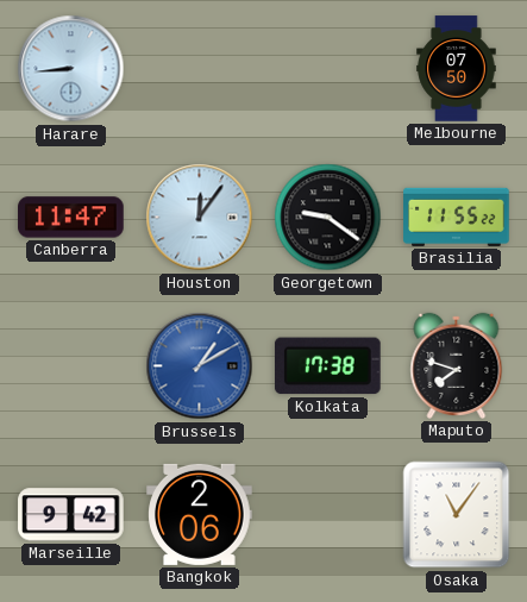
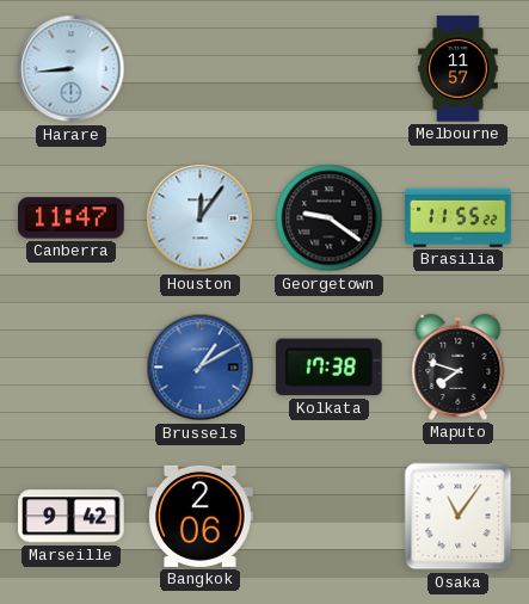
Melbourne: 07:50 -> 11:57 (459, 69)
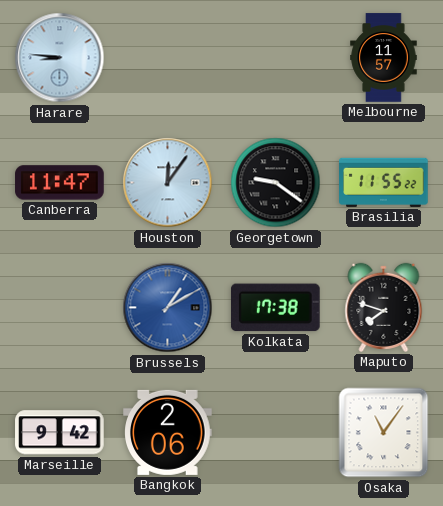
Harare: 8:44 -> 8:46 (60, 58)
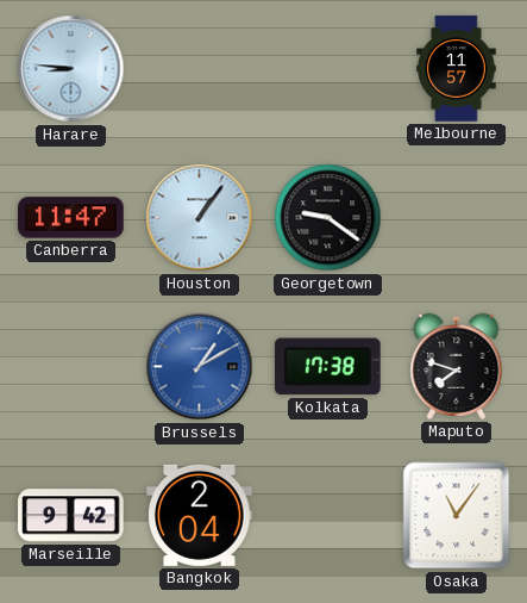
Houston: 12:06 -> 1:06 (200, 218)
Brasilia: 11:55 -> none (384, 182)
Bangkok: 2:06 -> 2:04 (200, 515)
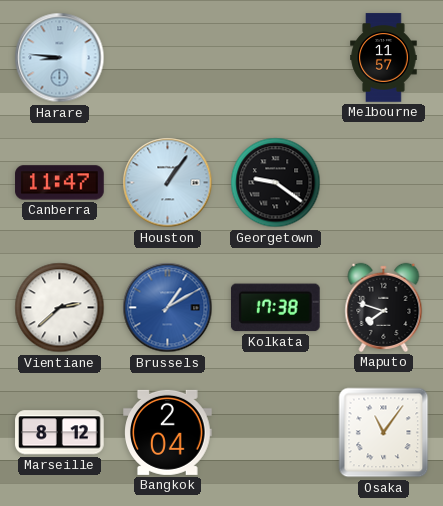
Vientiane: none -> 2:38 (60, 308)
Marseille: 9:42 -> 8:12 (60, 433)
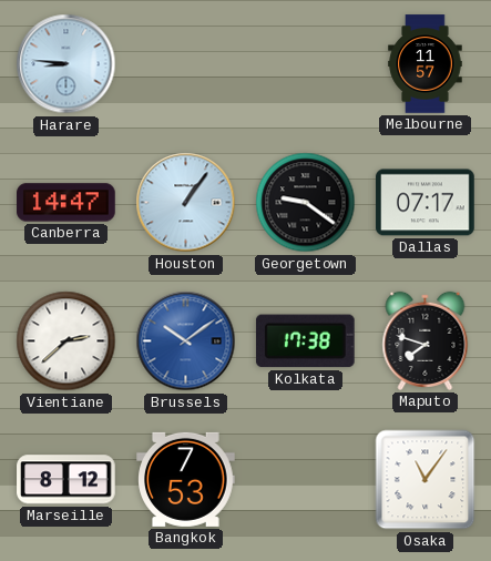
Canberra: 11:47 -> 14:47 (67, 203)
Dallas: none -> 07:17 (426, 203)
Brussels: 1:10 -> 10:09 (186, 341)
Bangkok: 2:04 -> 7:53 (186, 479)
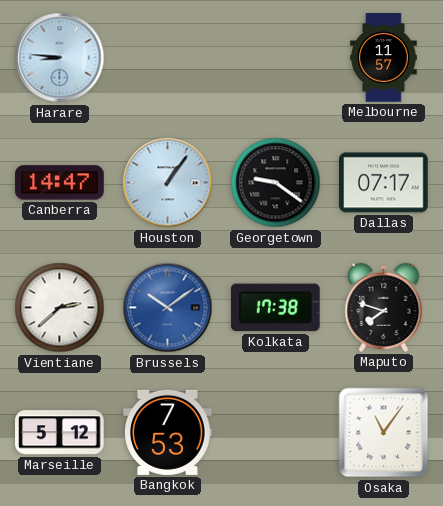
Marseille: 8:12 -> 5:12 (60, 433)
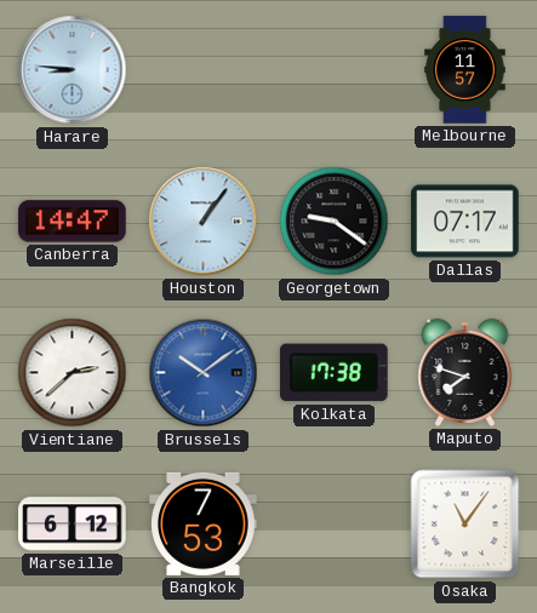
Marseille: 5:12 -> 6:12 (73, 525)
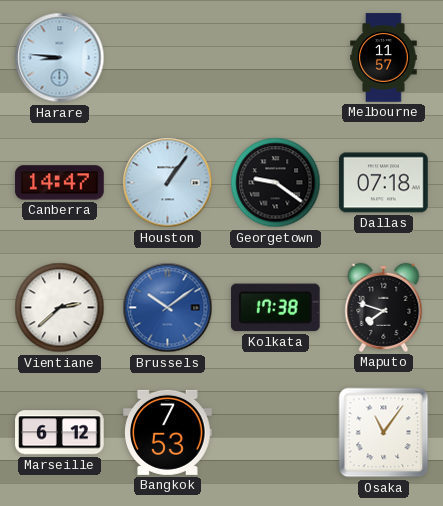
Dallas: 07:17 -> 07:18 (384, 183)
